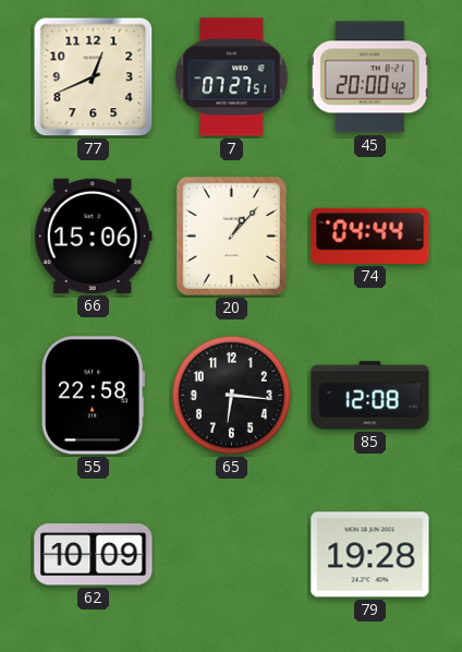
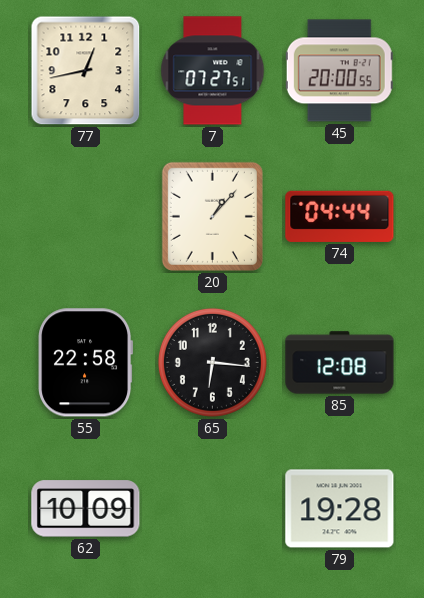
77: 12:41 -> 12:43 (86, 71)
45: 20:00:42 -> 20:00:55 (339, 71)
66: 15:06 -> none (93, 236)
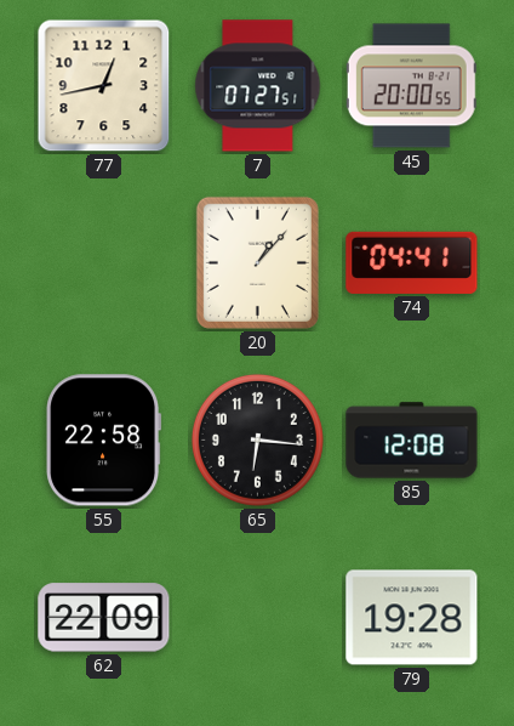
74: 04:44 -> 04:41 (412, 262)
62: 10:09 -> 22:09 (104, 618)
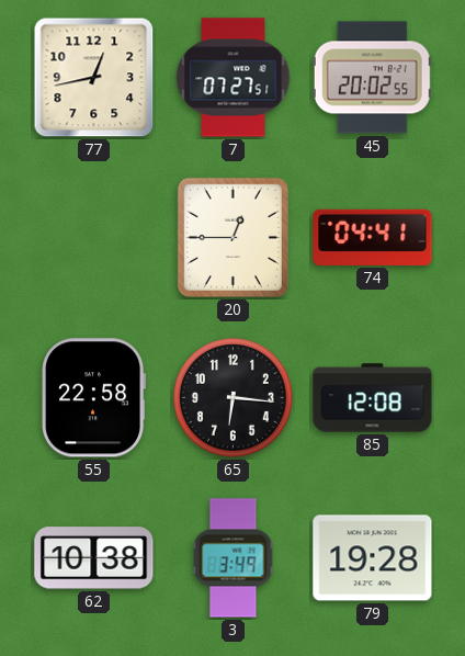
45: 20:00 -> 20:02 (372, 78)
20: 1:07 -> 12:45 (232, 237)
62: 22:09 -> 10:38 (94, 558)
3: none -> 3:49 (234, 558)
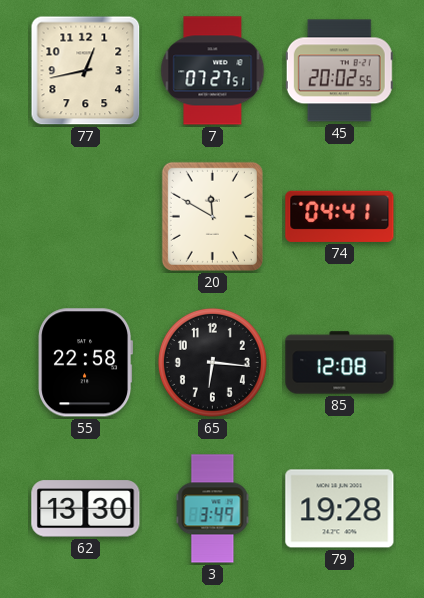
20: 12:45 -> 11:50 (212, 216)
62: 10:38 -> 13:30 (86, 509)
